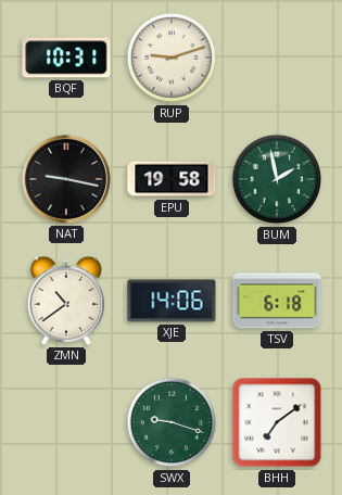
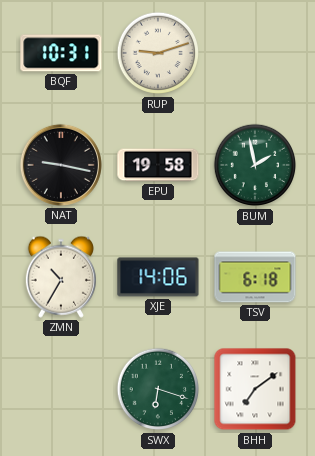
ZMN: 10:39 -> 10:35 (60, 277)
SWX: 9:18 -> 6:18 (158, 389)
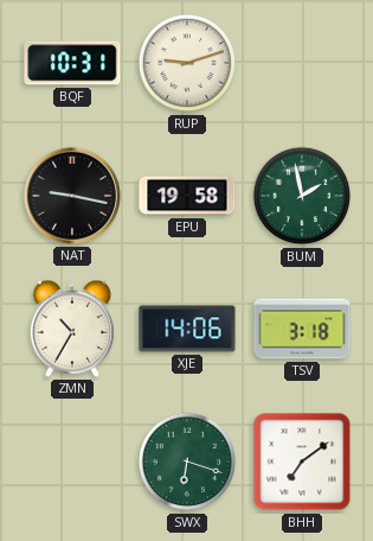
TSV: 6:18 -> 3:18 (302, 329)
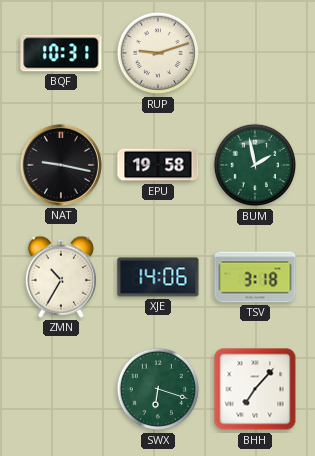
BHH: 7:09 -> 7:07 (255, 389)
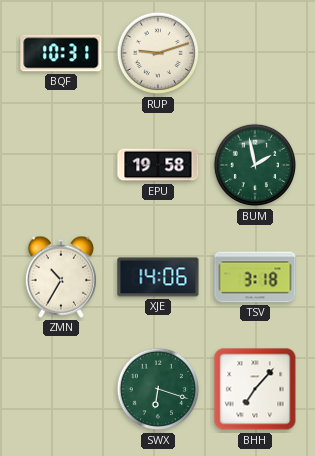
NAT: 9:17 -> none (61, 165)
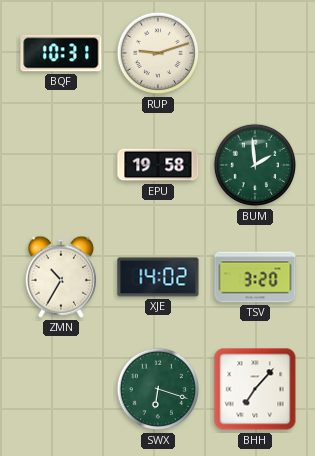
BUM: 1:58 -> 1:59 (255, 165)
XJE: 14:06 -> 14:02 (158, 277)
TSV: 3:18 -> 3:20 (255, 277)
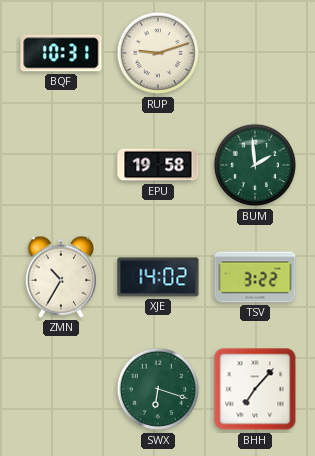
TSV: 3:20 -> 3:22 (255, 277)
